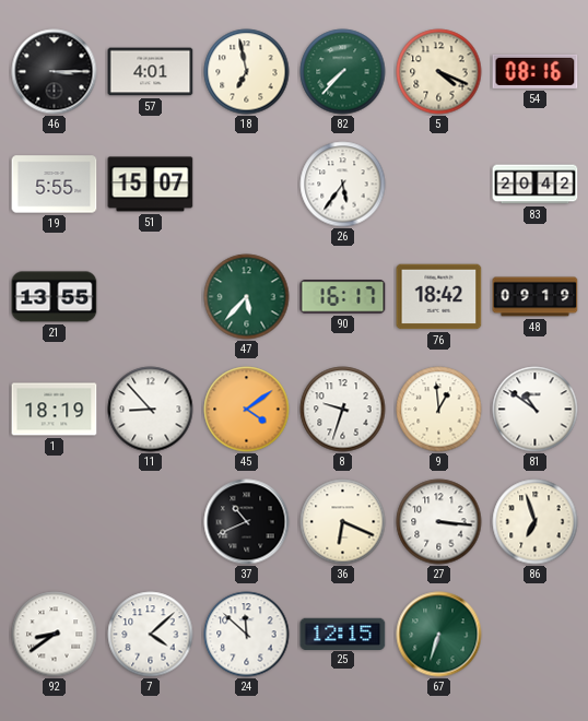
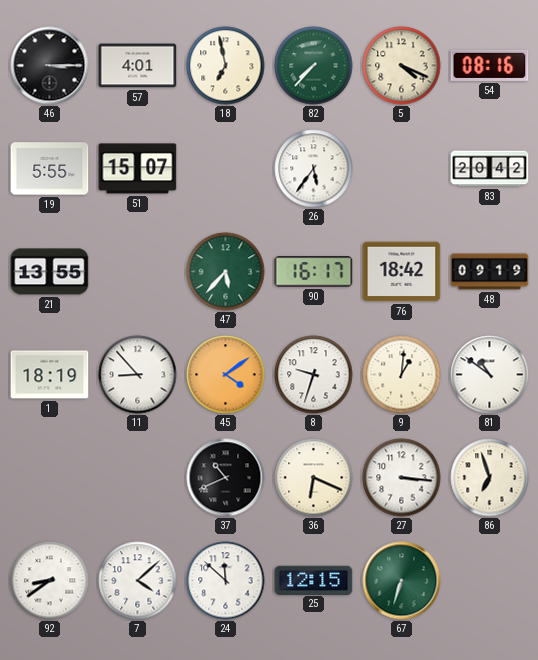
9: 12:59 -> 1:01 (402, 375)
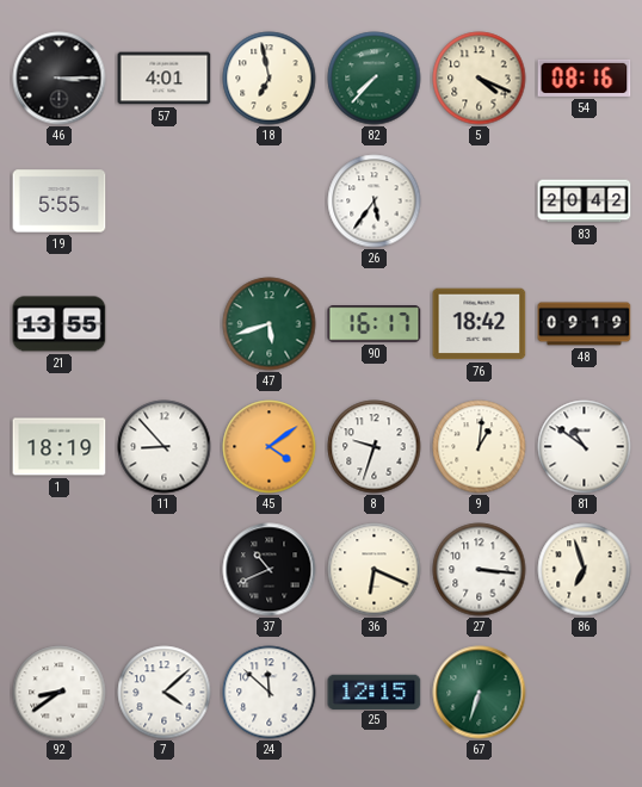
51: 15:07 -> none (138, 169)
47: 5:37 -> 5:42 (270, 324)
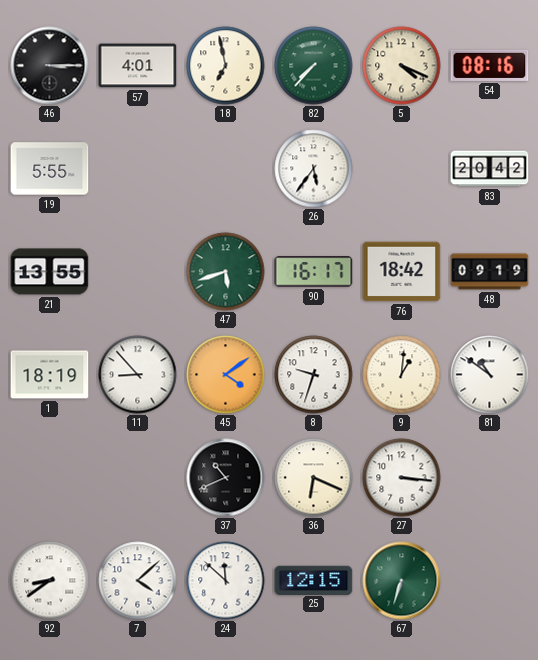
86: 6:57 -> none (585, 570)
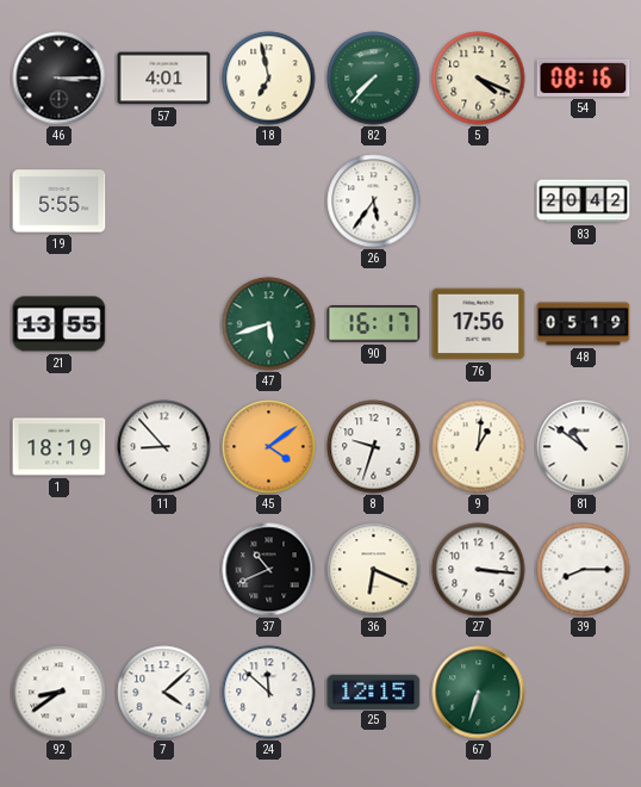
76: 18:42 -> 17:56 (479, 324)
48: 09:19 -> 05:19 (584, 324)
39: none -> 8:15 (584, 570)
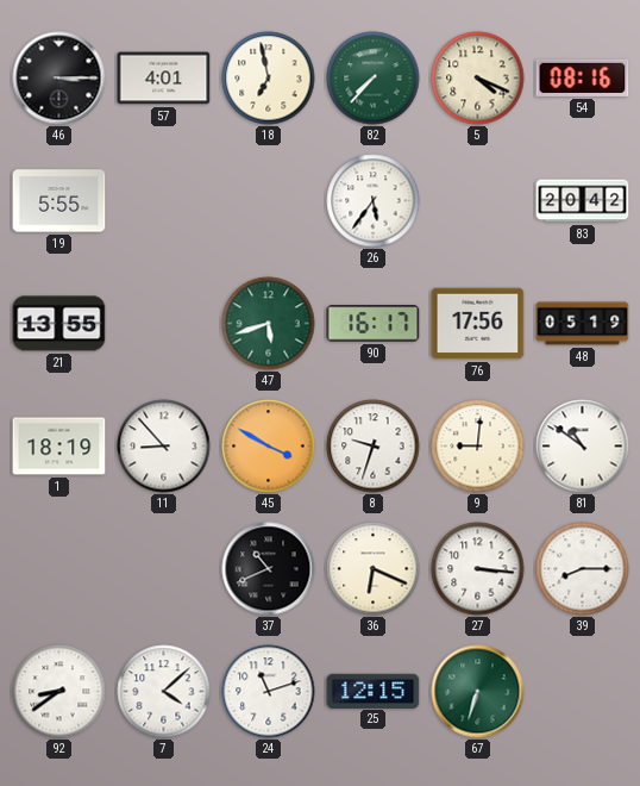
45: 4:09 -> 3:50 (269, 447)
9: 1:01 -> 9:01 (478, 447)
24: 11:52 -> 11:12 (269, 692)
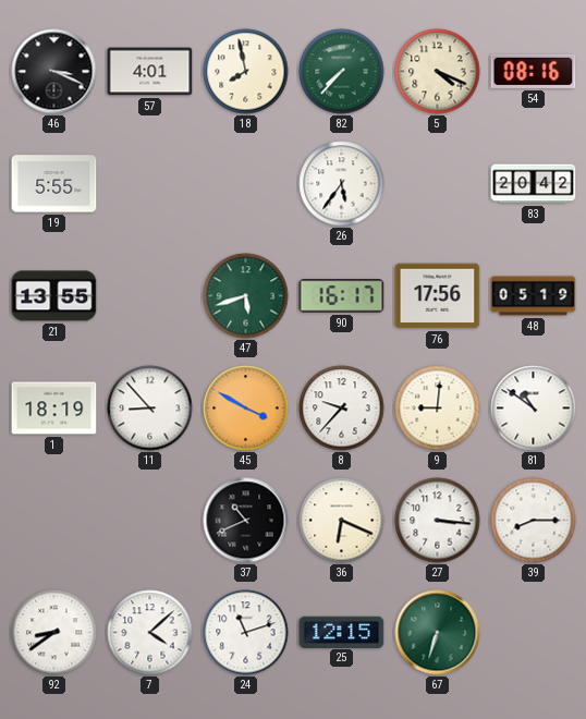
46: 3:15 -> 3:19 (54, 72)
18: 6:58 -> 7:58 (246, 72)
8: 9:33 -> 9:37 (342, 409)
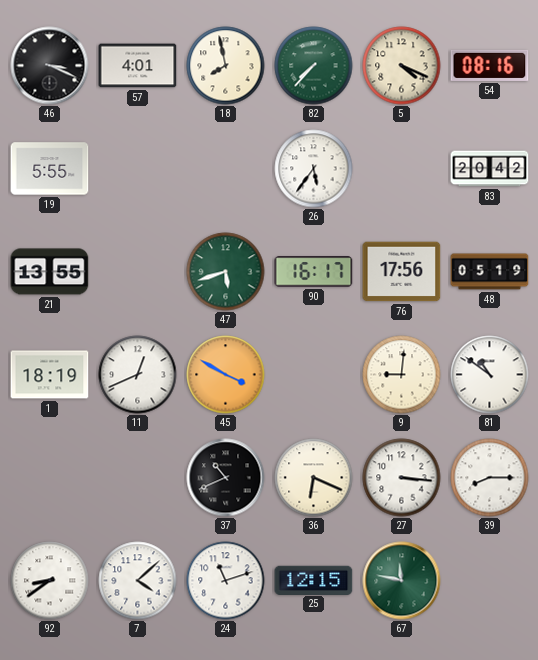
11: 8:53 -> 12:41 (138, 375)
8: 9:37 -> none (342, 409)
67: 6:33 -> 11:47 (402, 581)
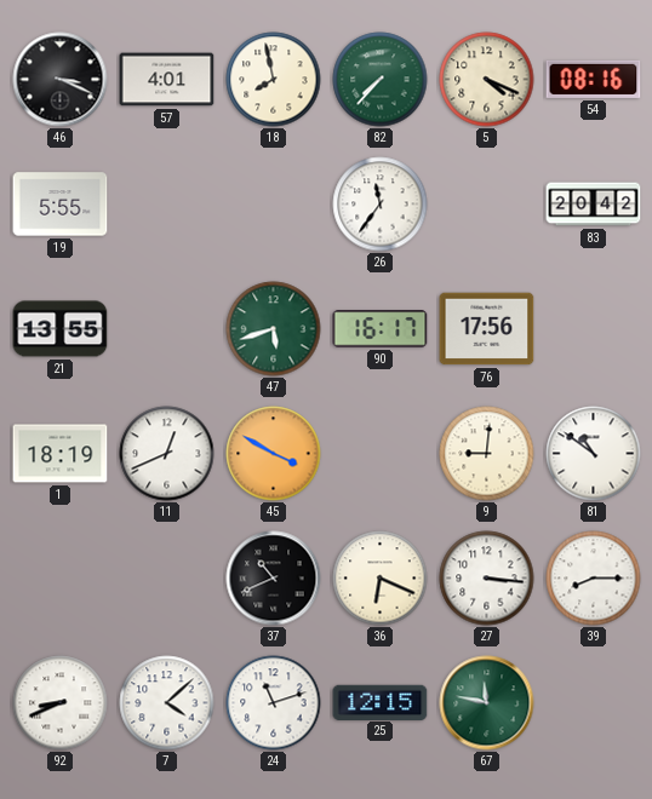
26: 5:36 -> 11:36 (381, 205)
48: 05:19 -> none (490, 272)
92: 8:39 -> 8:41 (61, 703)
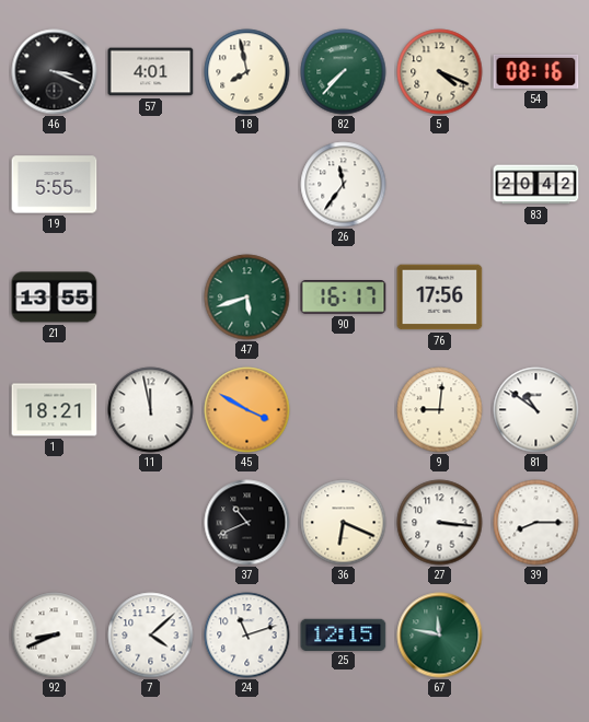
1: 18:19 -> 18:21 (55, 410)
11: 12:41 -> 11:58 (151, 410)
